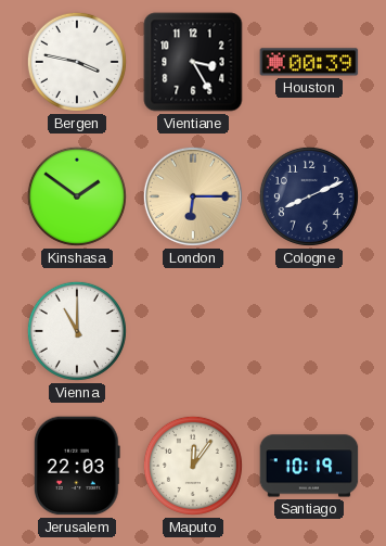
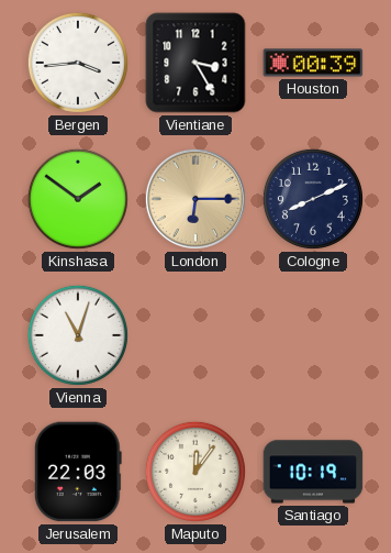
Bergen: 3:47 -> 3:44 (78, 63)
Vienna: 11:00 -> 11:03 (78, 335)
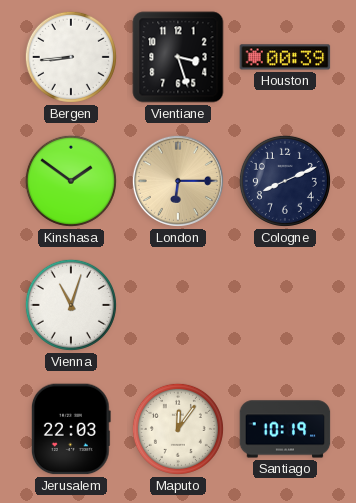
Bergen: 3:44 -> 8:44 (71, 57)
Vientiane: 3:25 -> 3:27 (178, 57)
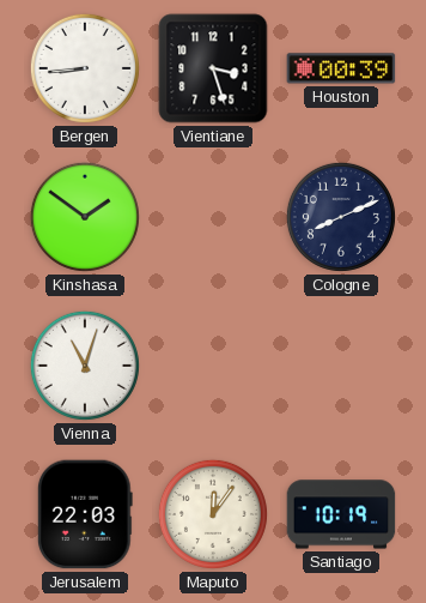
London: 6:15 -> none (178, 181)
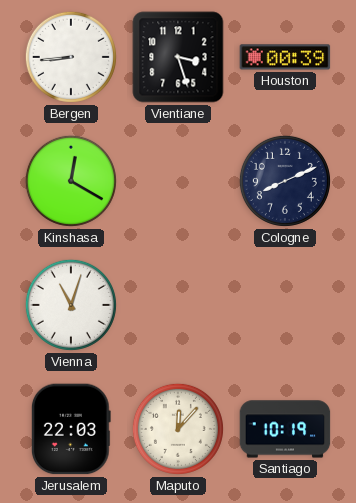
Kinshasa: 1:51 -> 12:20 (71, 181)
Maputo: 12:06 -> 12:07 (178, 429)
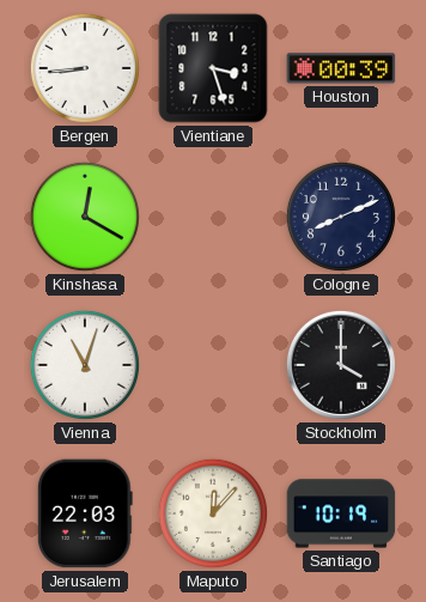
Stockholm: none -> 4:00 (341, 365)
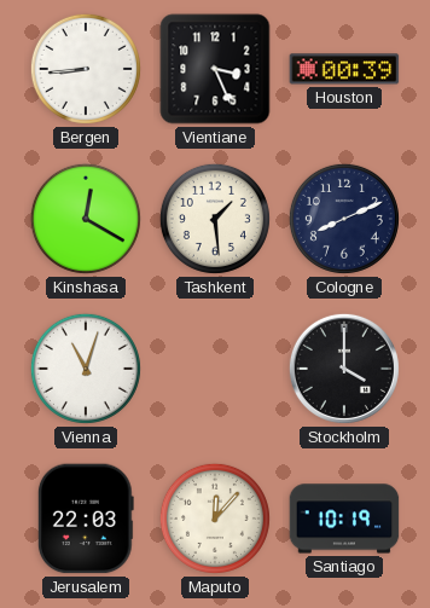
Vientiane: 3:27 -> 3:26 (215, 69)
Tashkent: none -> 1:29 (215, 219)
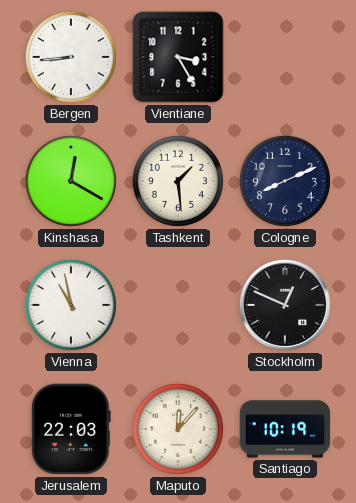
Vientiane: 3:26 -> 3:25 (178, 57)
Houston: 00:39 -> none (344, 69)
Vienna: 11:03 -> 10:58 (71, 305)
Stockholm: 4:00 -> 12:49 (285, 305)
